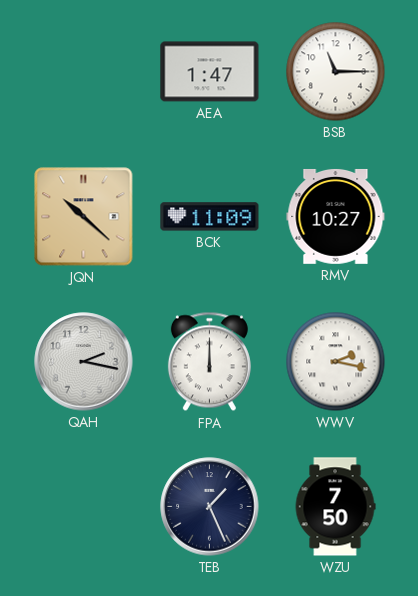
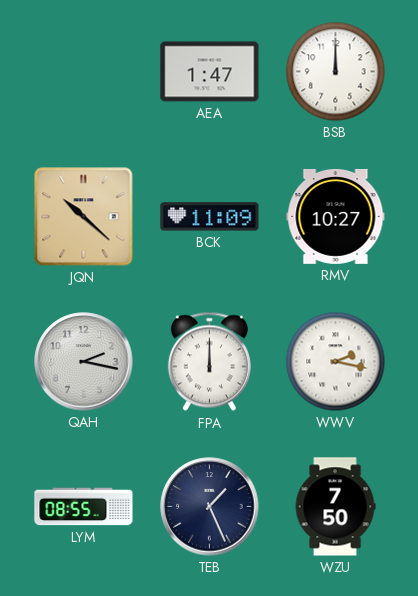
BSB: 11:15 -> 12:00 (336, 72)
LYM: none -> 08:55 (84, 507)
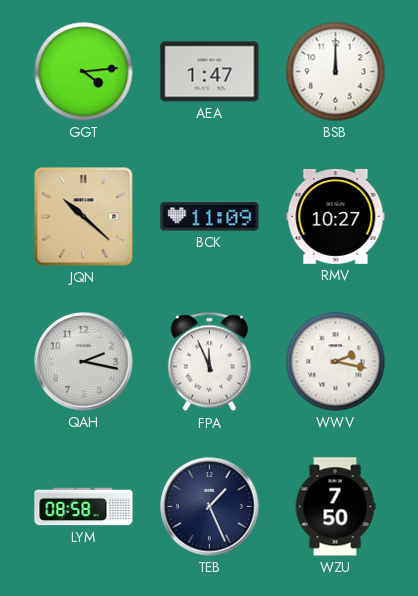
GGT: none -> 4:14 (84, 72)
FPA: 12:00 -> 11:56 (209, 362)
LYM: 08:55 -> 08:58 (84, 507)
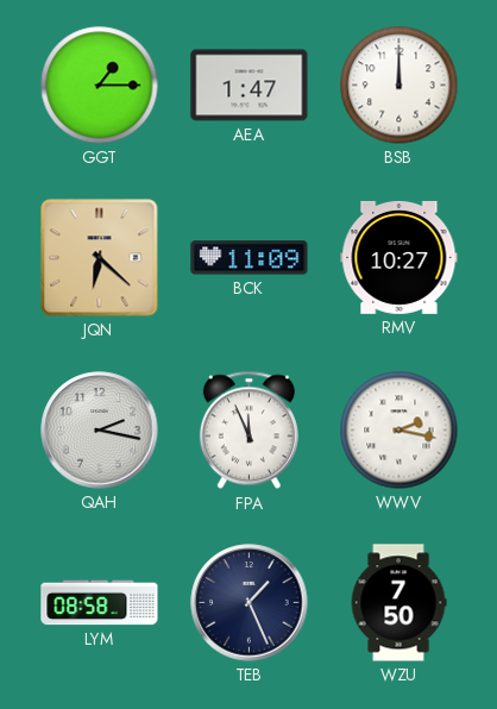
GGT: 4:14 -> 1:15 (100, 86)
JQN: 10:22 -> 6:22 (100, 258)
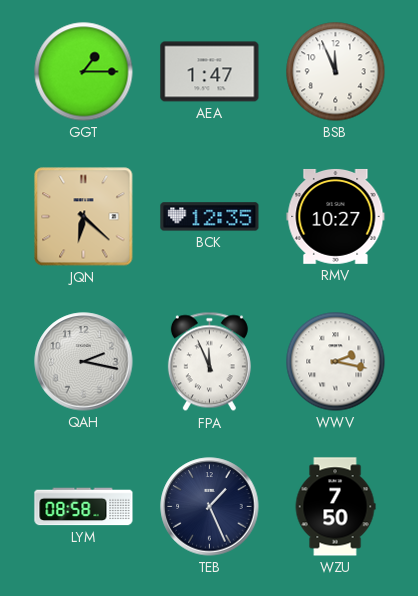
BSB: 12:00 -> 11:56 (336, 72)
BCK: 11:09 -> 12:35 (210, 217)
